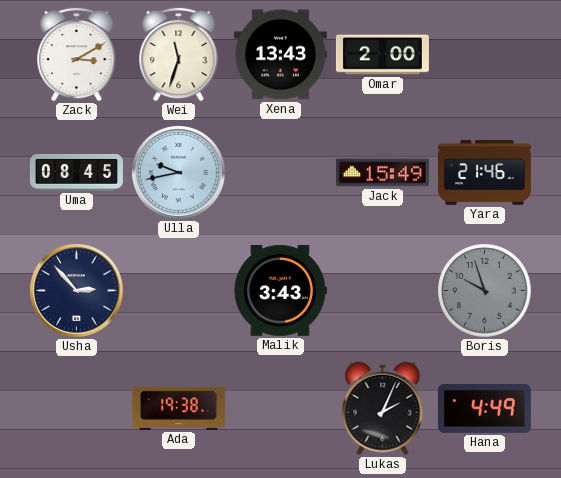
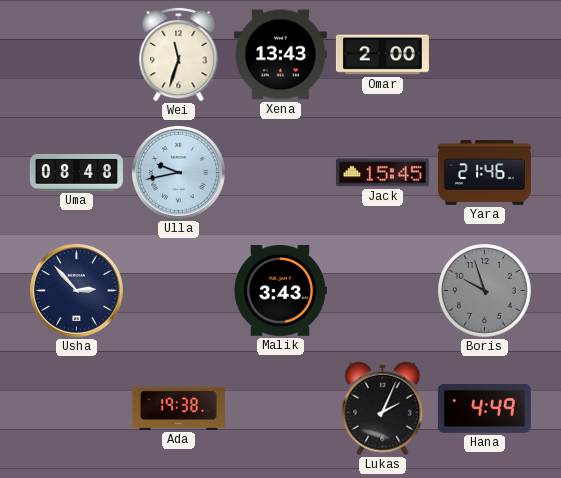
Zack: 3:10 -> none (77, 54)
Uma: 08:45 -> 08:48 (76, 173)
Jack: 15:49 -> 15:45 (382, 173)
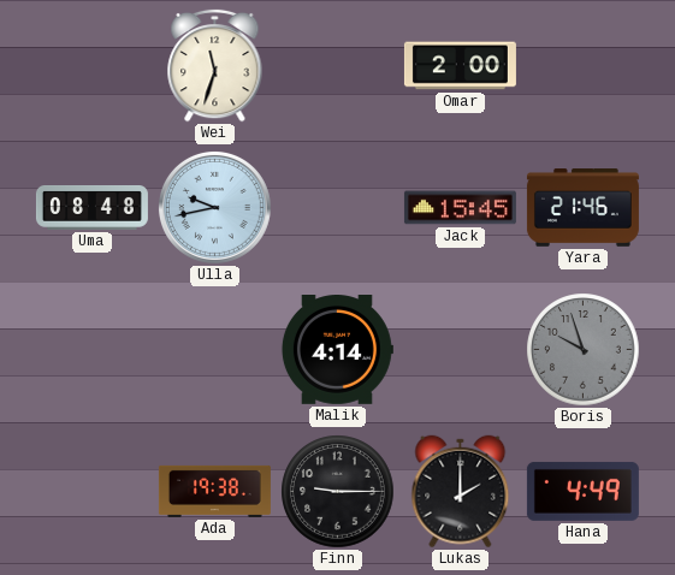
Xena: 13:43 -> none (280, 55)
Usha: 2:53 -> none (76, 290)
Malik: 3:43 -> 4:14 (337, 350)
Finn: none -> 9:15 (338, 492)
Lukas: 2:04 -> 2:00 (461, 492)
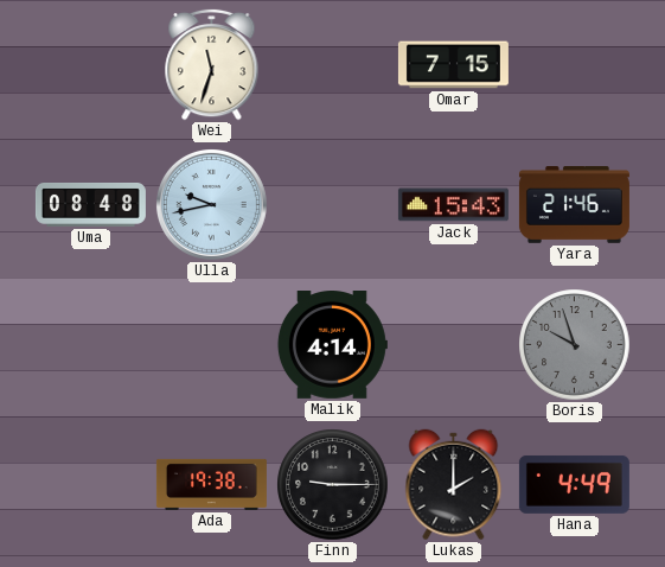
Omar: 2:00 -> 7:15 (453, 65)
Jack: 15:45 -> 15:43 (453, 205)
